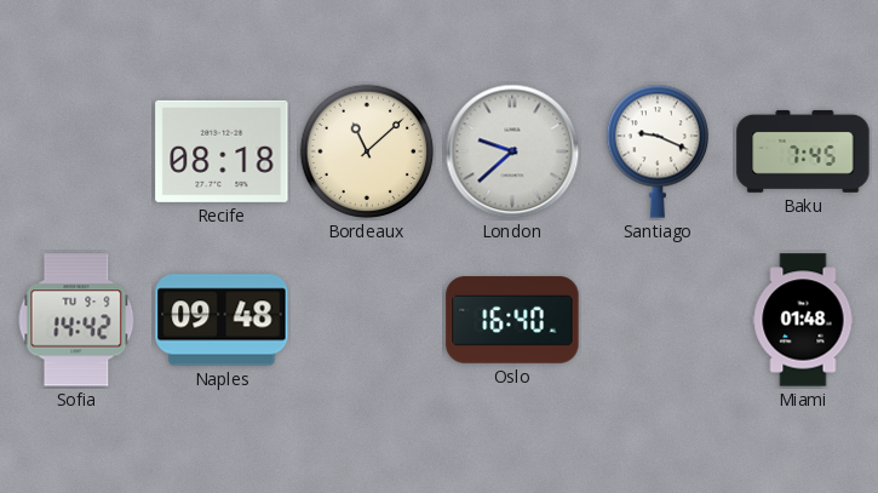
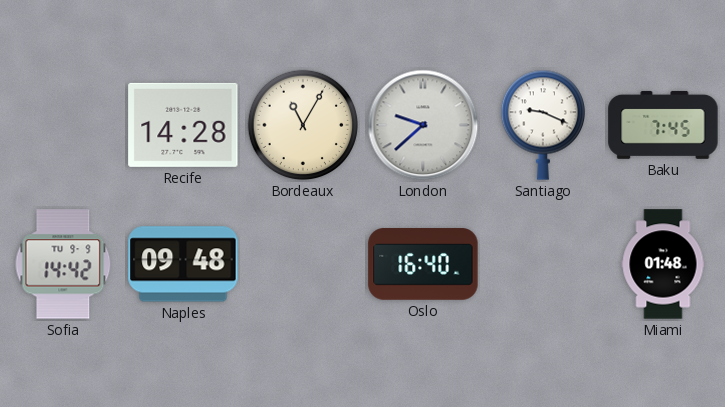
Recife: 08:18 -> 14:28 (183, 125)
Bordeaux: 11:08 -> 11:05 (303, 125)
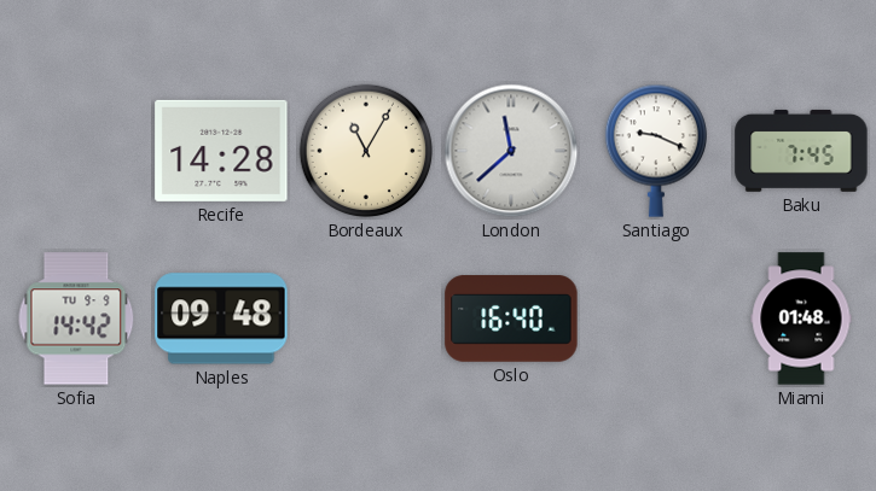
London: 9:38 -> 11:38 (511, 151)
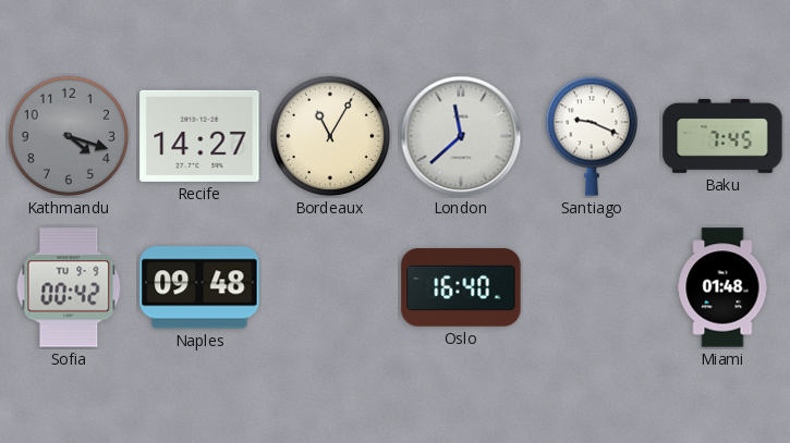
Kathmandu: none -> 4:18 (69, 136)
Recife: 14:28 -> 14:27 (199, 136)
Sofia: 14:42 -> 00:42 (69, 287)
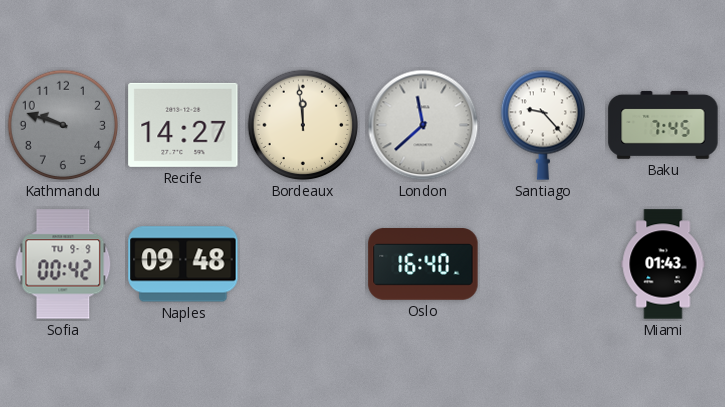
Kathmandu: 4:18 -> 9:48 (63, 125)
Bordeaux: 11:05 -> 11:59 (303, 125)
Santiago: 9:19 -> 9:23 (542, 125)
Miami: 01:48 -> 01:43 (663, 264)
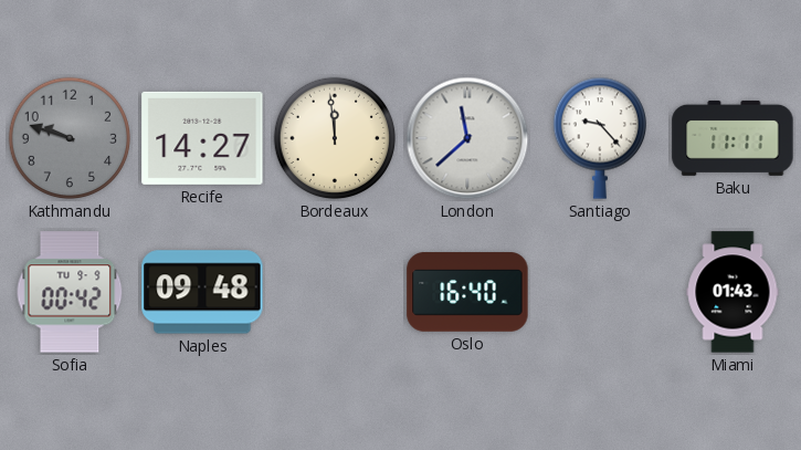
Baku: 7:45 -> 11:11 (733, 138)
